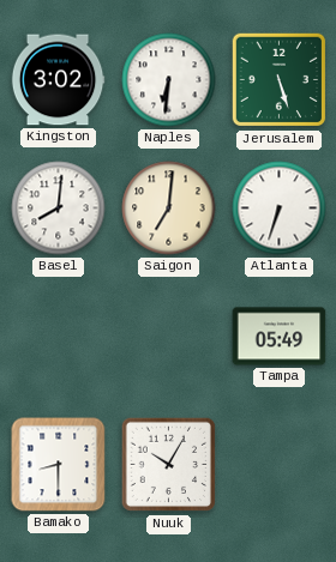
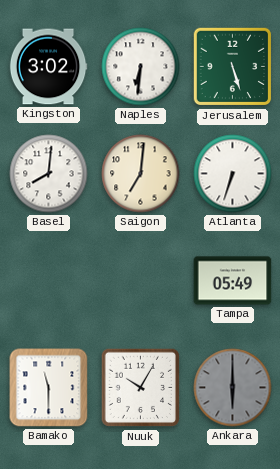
Bamako: 8:30 -> 11:30 (49, 388)
Ankara: none -> 6:00 (233, 388)
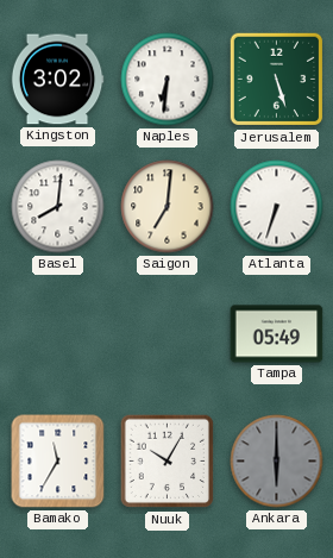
Bamako: 11:30 -> 11:35 (58, 462)
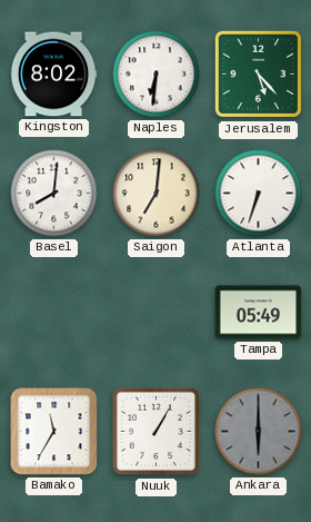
Kingston: 3:02 -> 8:02 (53, 75)
Jerusalem: 5:27 -> 5:23 (259, 75)
Nuuk: 10:05 -> 1:05 (157, 432)
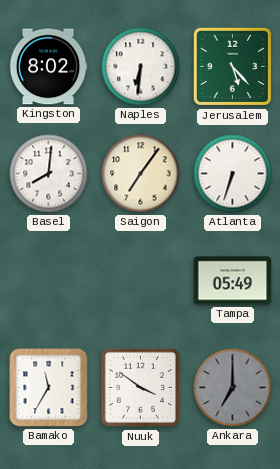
Saigon: 7:01 -> 7:06 (141, 174)
Nuuk: 1:05 -> 3:51 (141, 388)
Ankara: 6:00 -> 7:00 (233, 388)
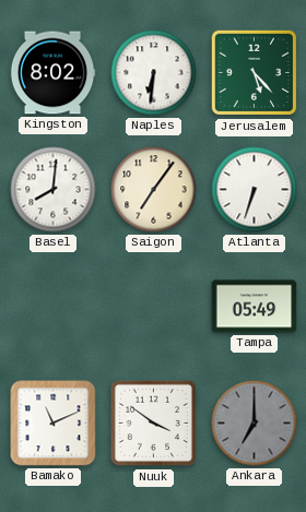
Bamako: 11:35 -> 11:11 (54, 424)
